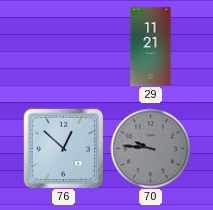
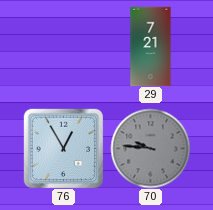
29: 11:21 -> 7:21 (151, 46)
76: 12:52 -> 12:55 (63, 148)
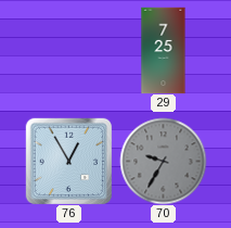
29: 7:21 -> 7:25 (164, 50)
70: 9:46 -> 9:35 (163, 161)
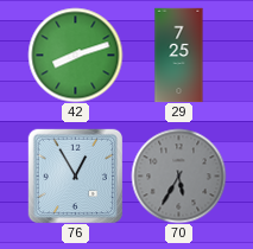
42: none -> 8:12 (75, 55)
70: 9:35 -> 5:35 (178, 175)
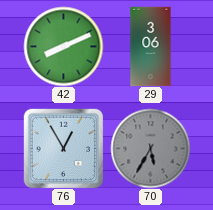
42: 8:12 -> 8:11 (63, 46)
29: 7:25 -> 3:06 (151, 46)
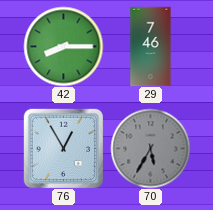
42: 8:11 -> 8:15 (63, 46)
29: 3:06 -> 7:46 (151, 46)
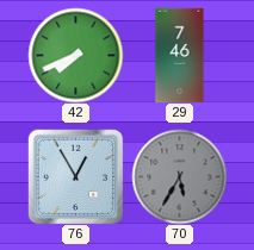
42: 8:15 -> 7:41 (75, 55)
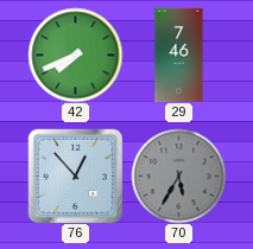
76: 12:55 -> 12:53 (75, 175)
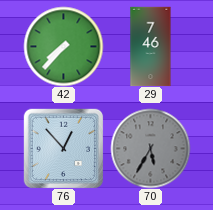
42: 7:41 -> 7:37 (63, 46)
